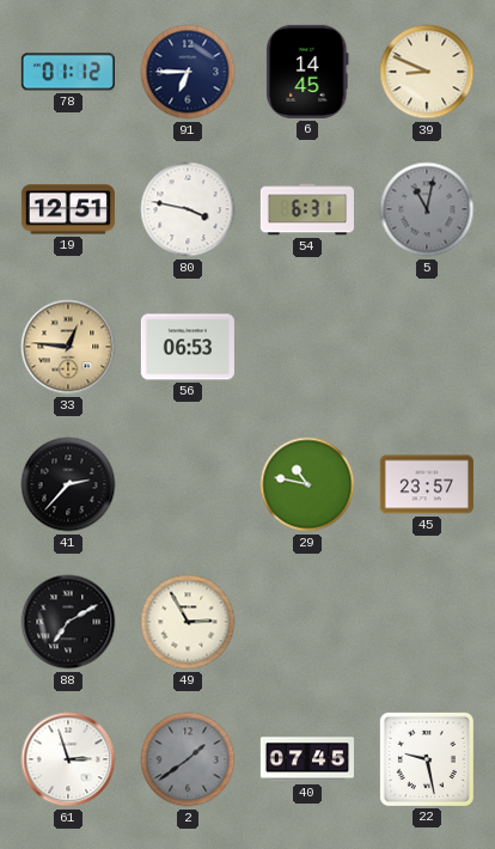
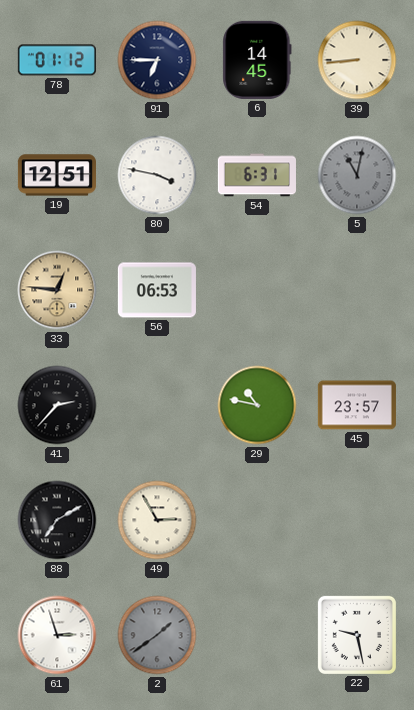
39: 8:49 -> 8:44 (357, 60)
40: 07:45 -> none (307, 759)
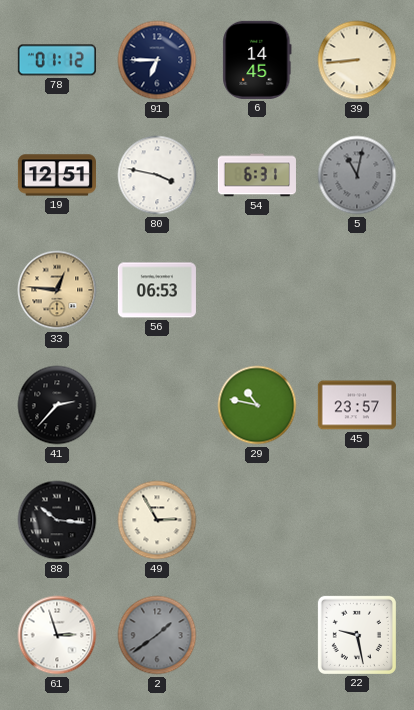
88: 7:10 -> 10:16 (57, 520)
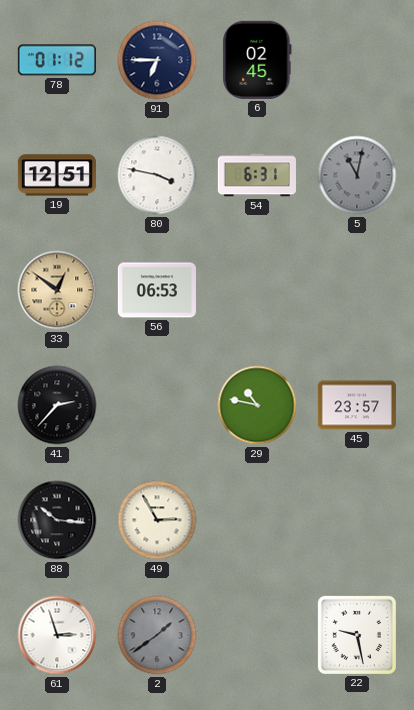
6: 14:45 -> 02:45 (257, 60)
39: 8:44 -> none (357, 60)
33: 12:46 -> 12:51 (57, 290)
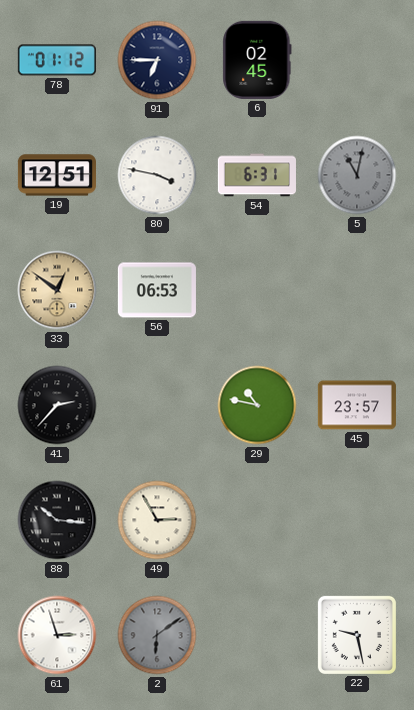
2: 1:39 -> 6:09 (157, 635)
